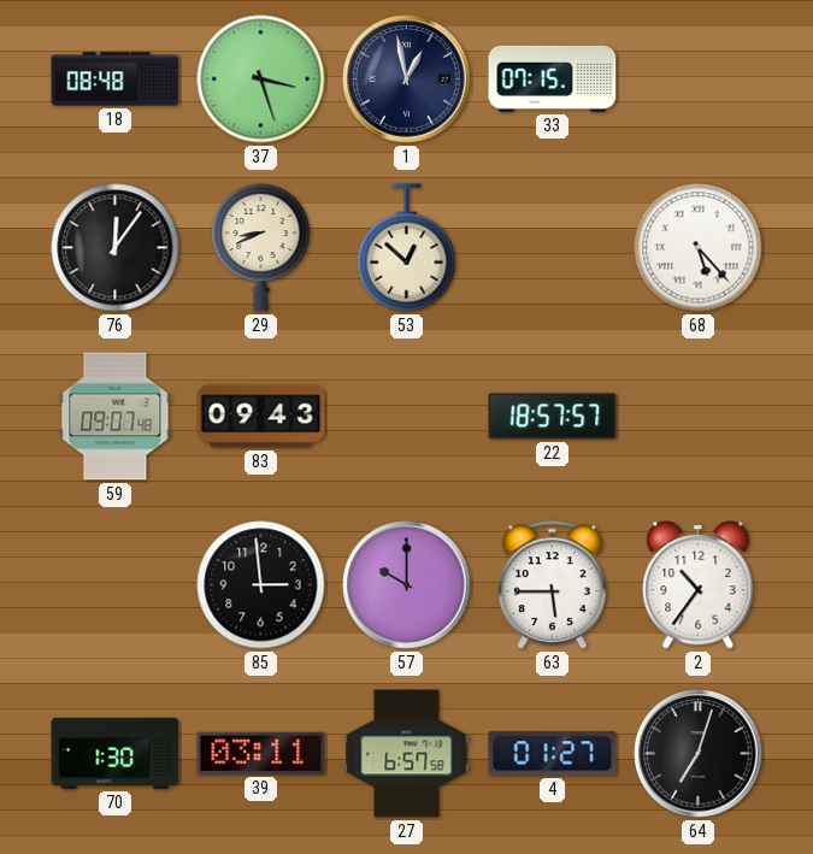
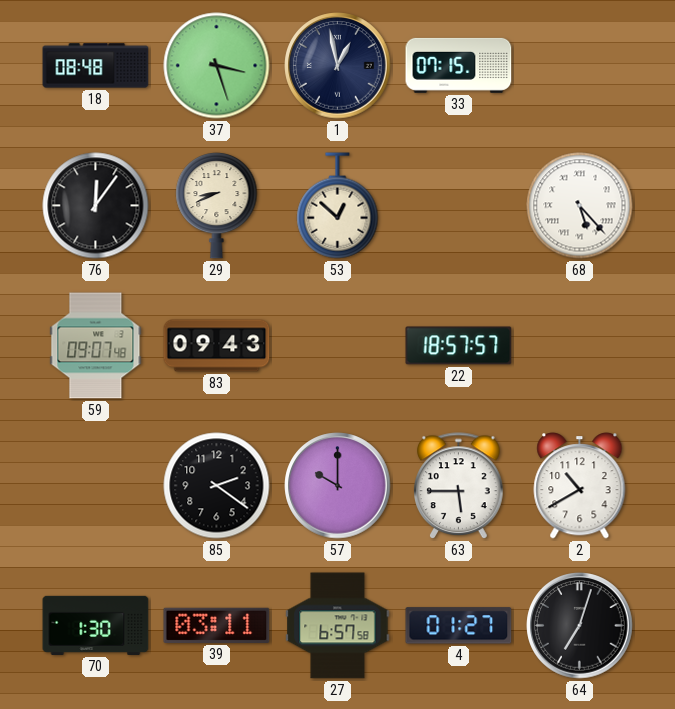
85: 2:59 -> 2:21 (217, 486)
2: 10:36 -> 10:40 (580, 486)
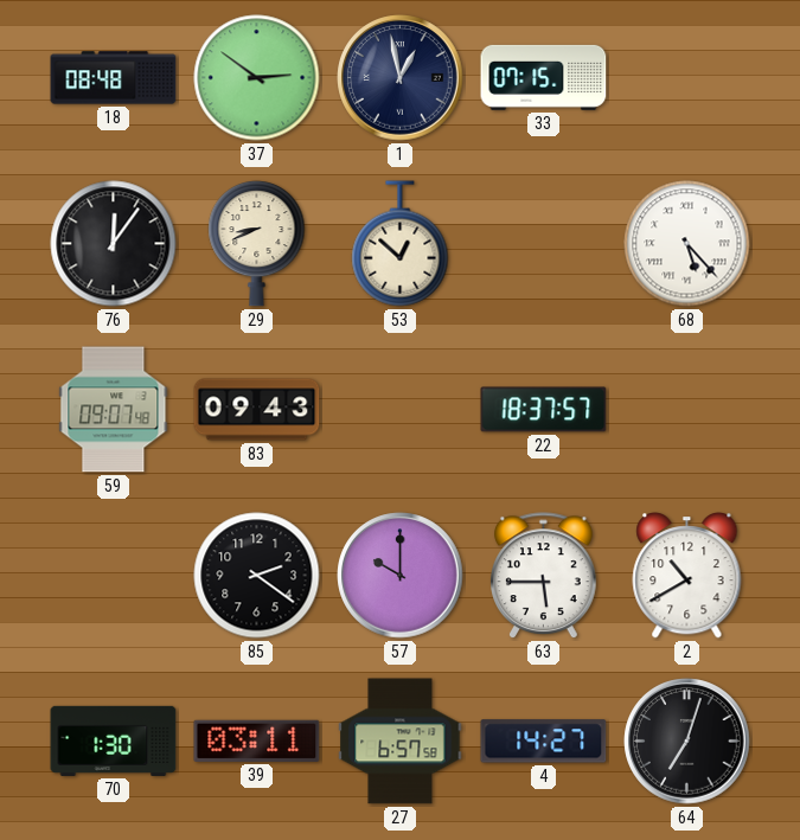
37: 3:27 -> 2:51 (257, 78)
22: 18:57 -> 18:37 (544, 410)
4: 01:27 -> 14:27 (544, 742)
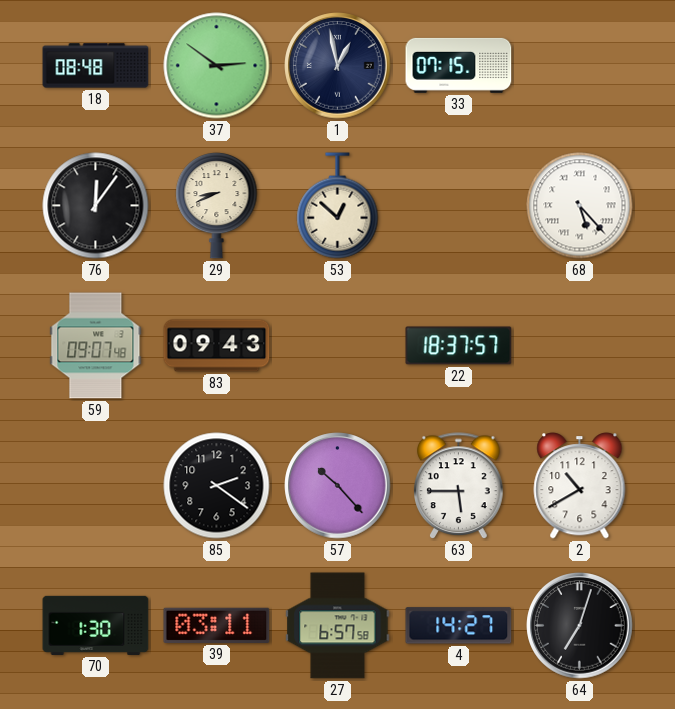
57: 10:00 -> 10:23 (338, 486)
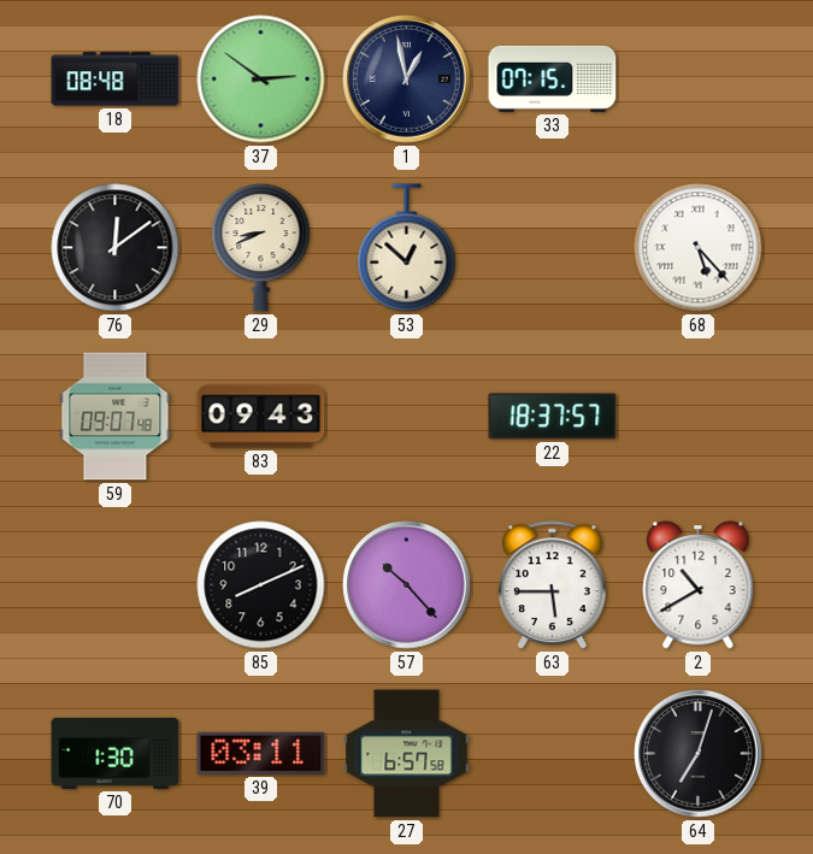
76: 12:06 -> 12:09 (116, 248)
85: 2:21 -> 8:11 (261, 585)
4: 14:27 -> none (459, 626)
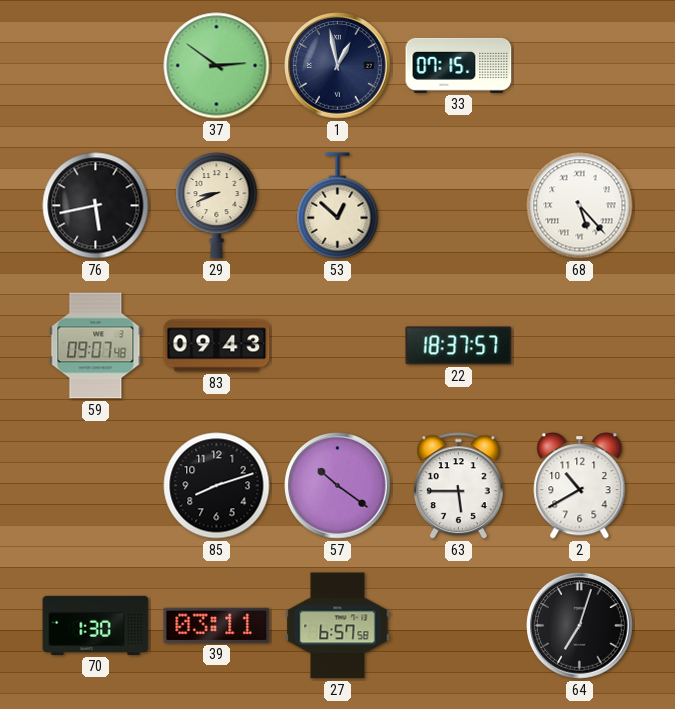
18: 08:48 -> none (116, 79)
76: 12:09 -> 5:43 (96, 206)
85: 8:11 -> 8:12 (217, 486)
57: 10:23 -> 10:21 (338, 486)
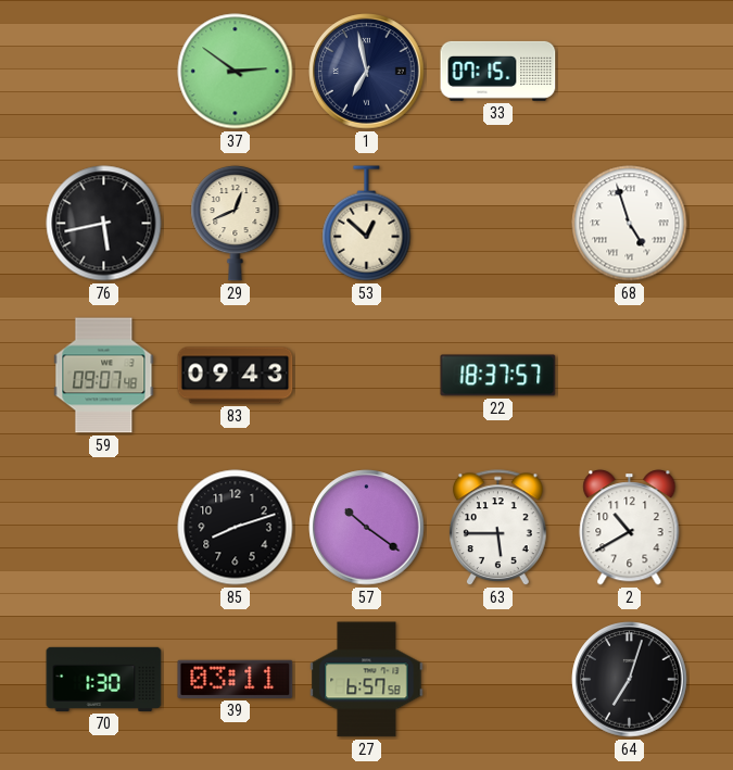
1: 12:58 -> 6:58 (367, 72)
29: 8:41 -> 12:41 (236, 223)
68: 5:23 -> 4:57 (630, 224)
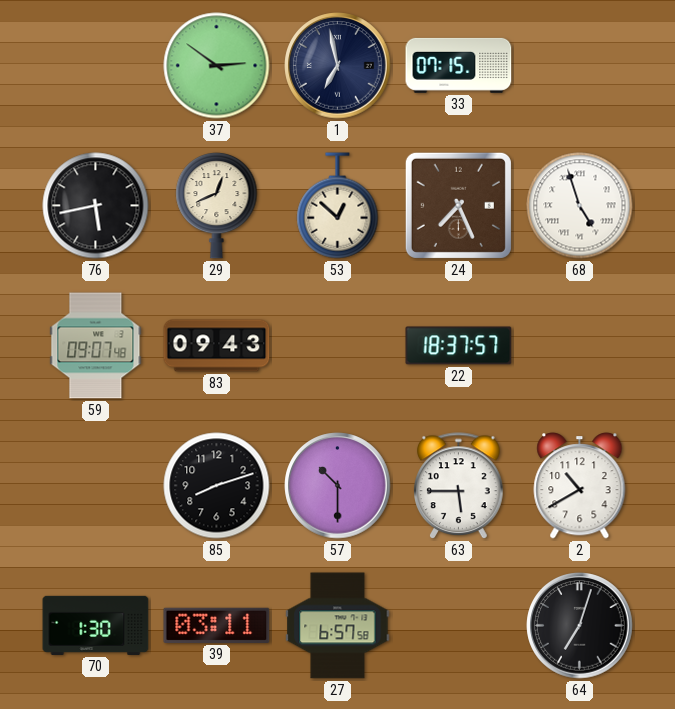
24: none -> 7:26 (458, 205)
57: 10:21 -> 10:30 (338, 486)
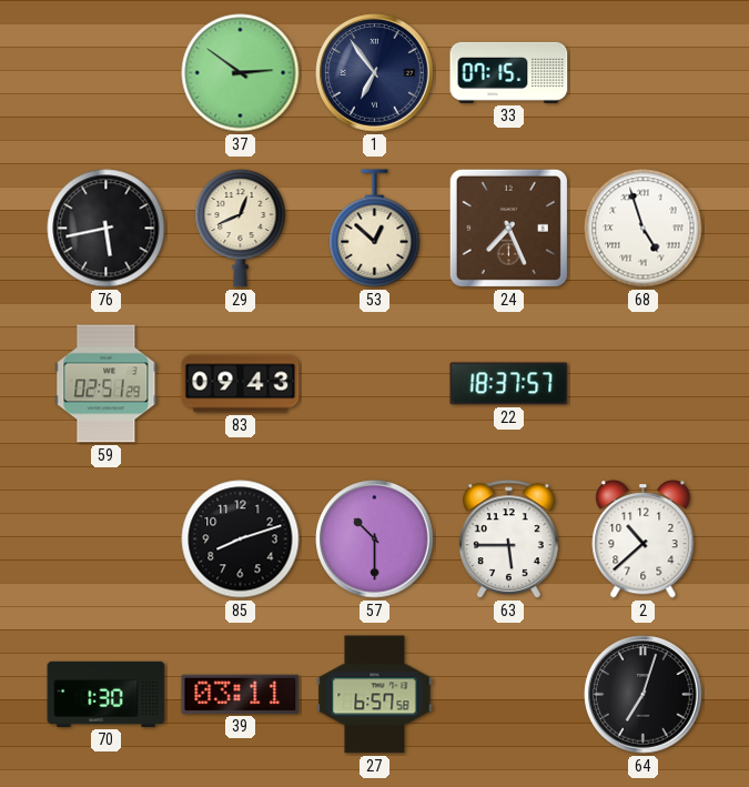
1: 6:58 -> 6:54 (375, 73)
59: 09:07 -> 02:51 (107, 384)
2: 10:40 -> 10:38 (644, 539)
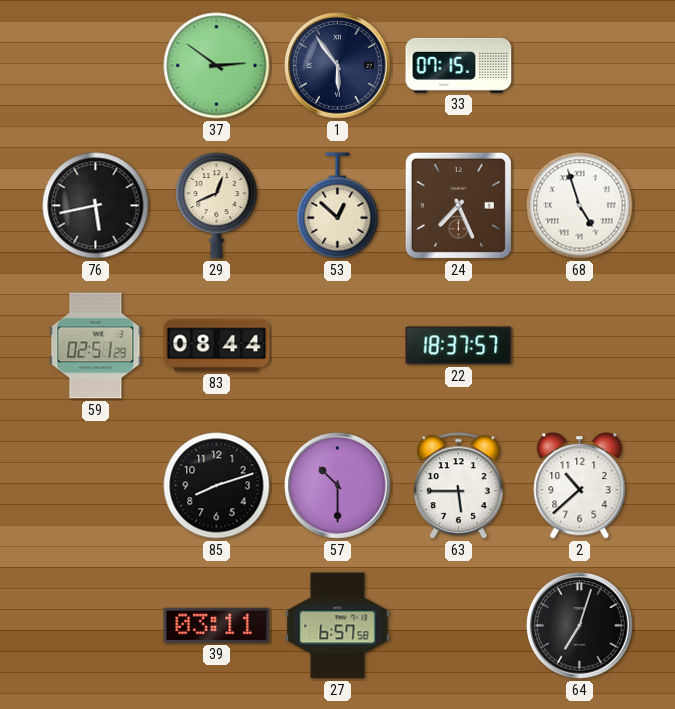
1: 6:54 -> 5:54 (338, 66)
83: 09:43 -> 08:44 (217, 346)
70: 1:30 -> none (107, 694)
